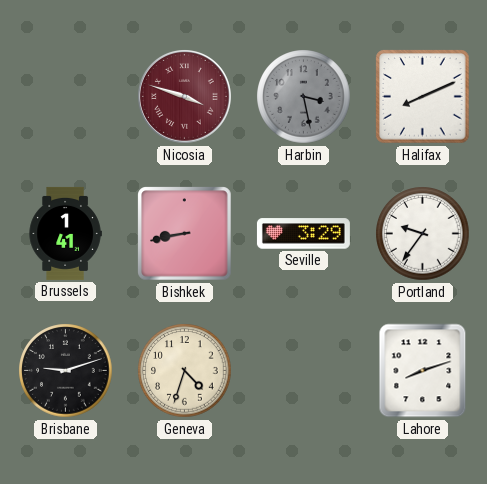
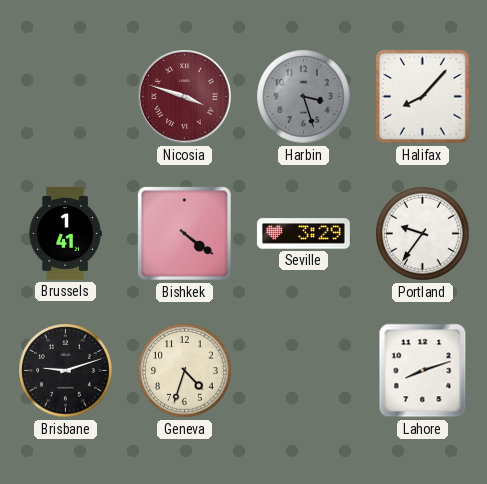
Harbin: 3:28 -> 3:27 (304, 97)
Halifax: 8:11 -> 8:07 (423, 97)
Bishkek: 8:43 -> 4:21 (185, 234)
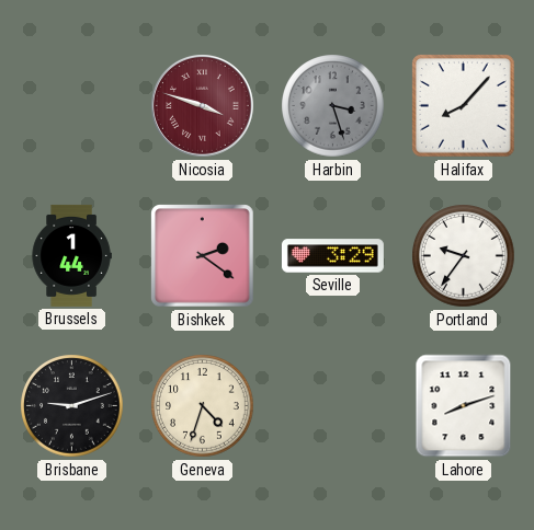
Brussels: 1:41 -> 1:44 (71, 255)
Bishkek: 4:21 -> 2:21 (203, 256)
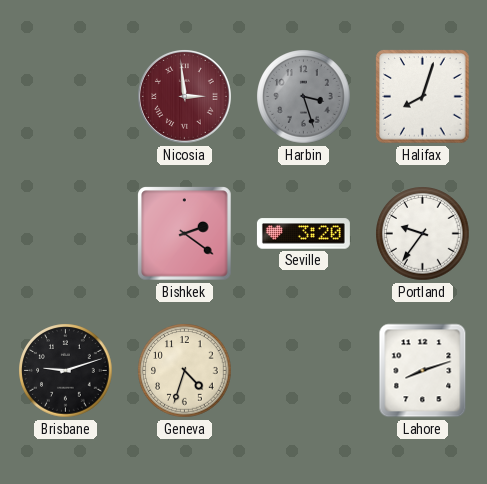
Nicosia: 3:48 -> 2:59 (185, 97)
Halifax: 8:07 -> 8:03 (423, 97)
Brussels: 1:44 -> none (71, 255)
Seville: 3:29 -> 3:20 (303, 234)
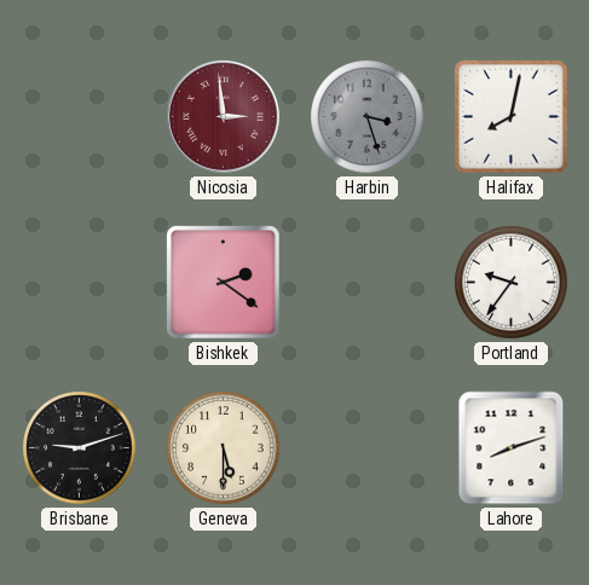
Halifax: 8:03 -> 8:02 (512, 117)
Seville: 3:20 -> none (303, 234)
Geneva: 4:33 -> 5:30 (224, 448)
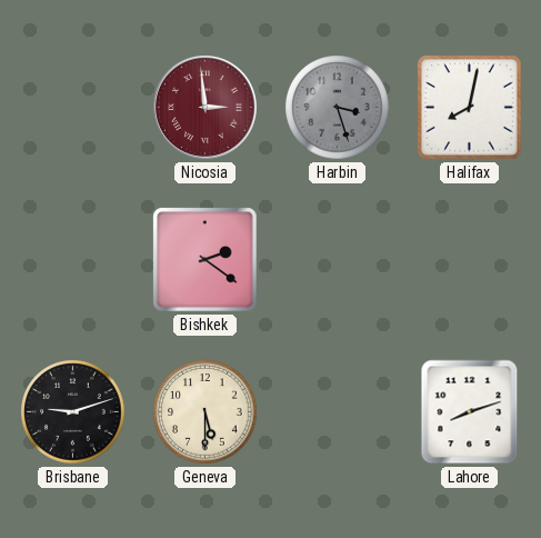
Portland: 9:36 -> none (512, 283)
